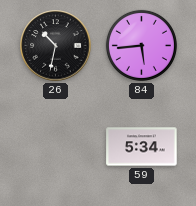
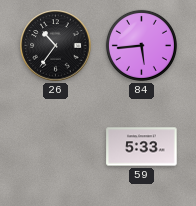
26: 10:32 -> 10:36 (56, 46)
59: 5:34 -> 5:33 (142, 147)
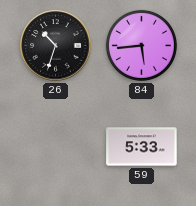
26: 10:36 -> 10:33 (56, 46)
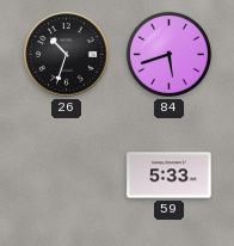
84: 5:44 -> 5:42 (168, 54)
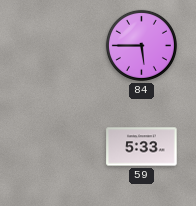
26: 10:33 -> none (67, 55)
84: 5:42 -> 5:45 (141, 45)
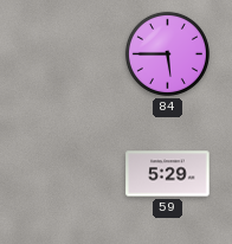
59: 5:33 -> 5:29 (168, 174)
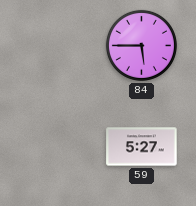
59: 5:29 -> 5:27 (142, 147)
